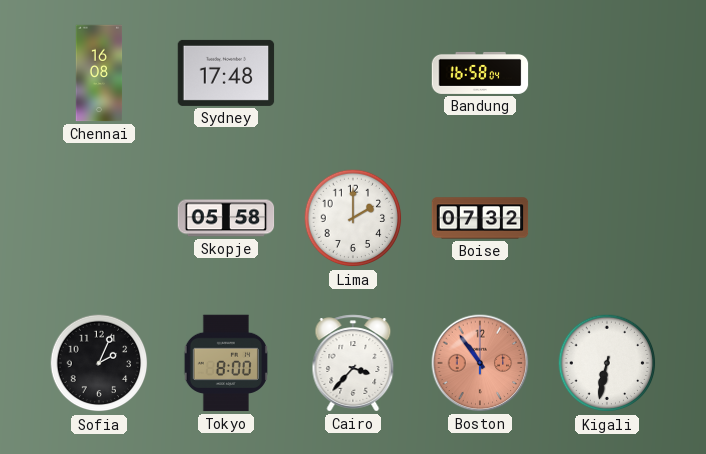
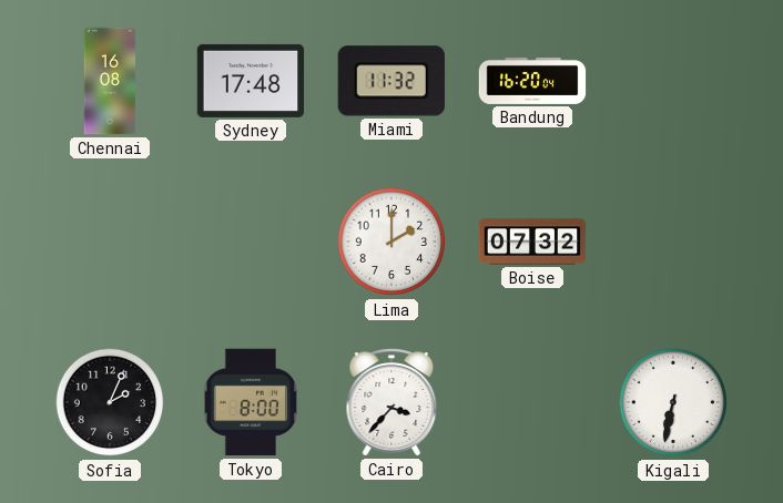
Miami: none -> 11:32 (391, 81)
Bandung: 16:58 -> 16:20 (532, 81)
Skopje: 05:58 -> none (226, 218)
Boston: 10:54 -> none (480, 363)
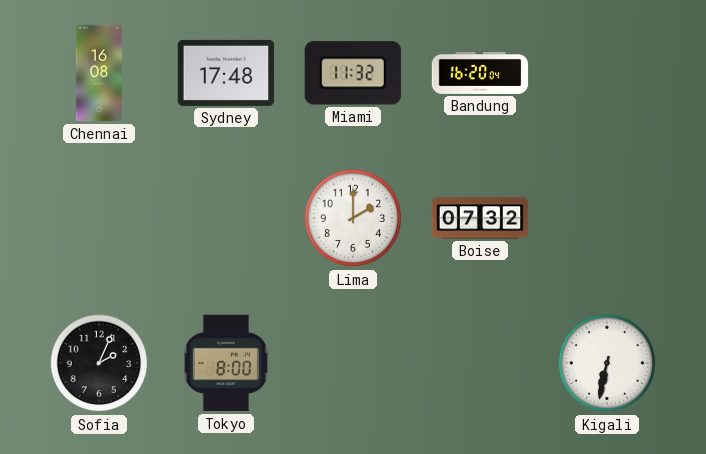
Cairo: 3:37 -> none (391, 402)
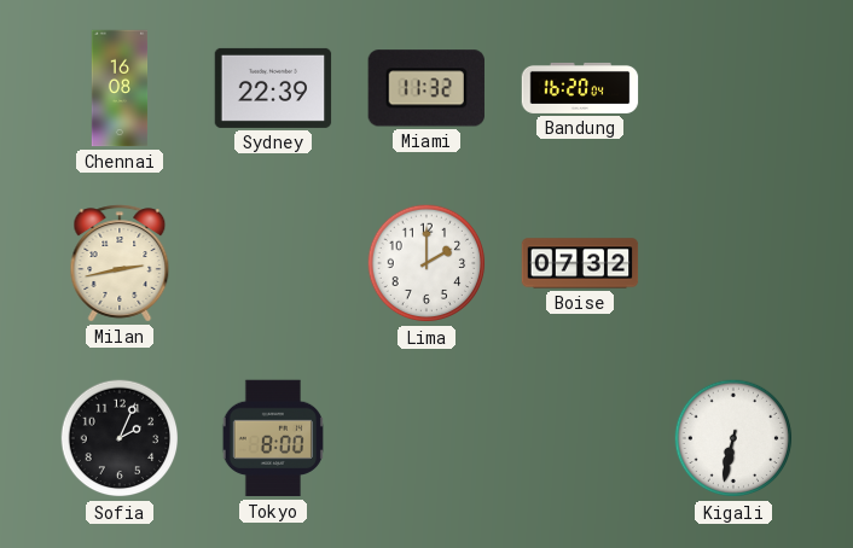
Sydney: 17:48 -> 22:39 (273, 88)
Milan: none -> 2:43 (120, 263)
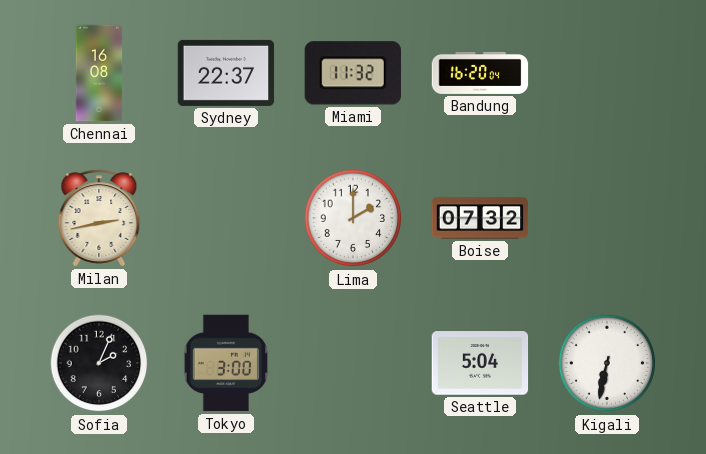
Sydney: 22:39 -> 22:37 (226, 73)
Tokyo: 8:00 -> 3:00 (226, 363)
Seattle: none -> 5:04 (480, 363)
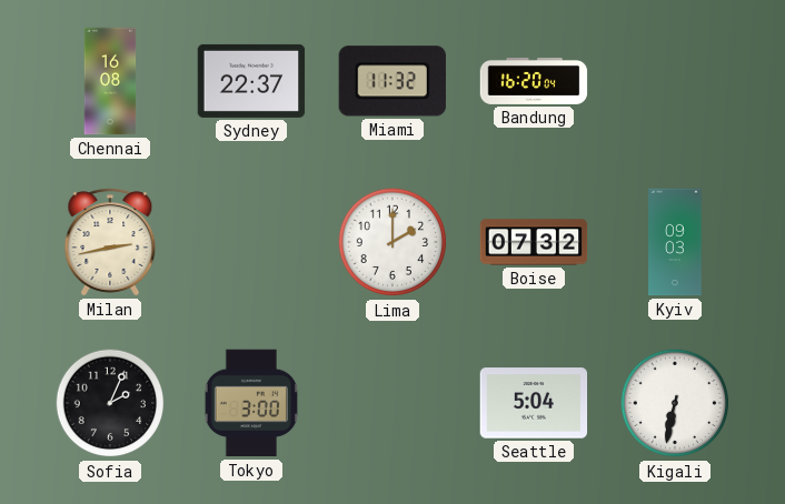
Kyiv: none -> 09:03 (675, 242)
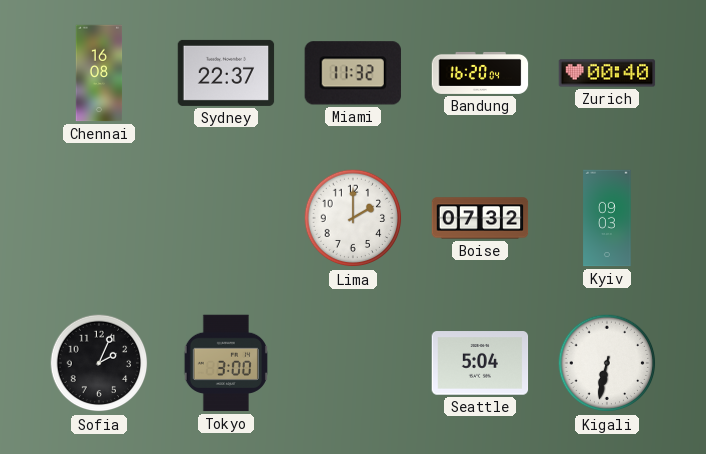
Zurich: none -> 00:40 (607, 73)
Milan: 2:43 -> none (110, 242)
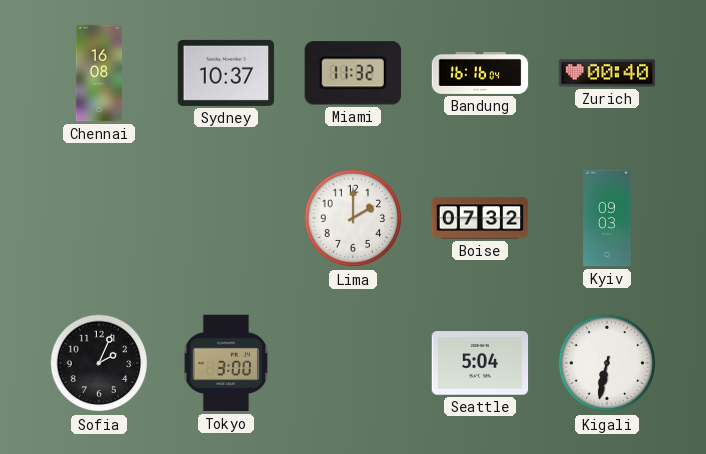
Sydney: 22:37 -> 10:37 (226, 73)
Bandung: 16:20 -> 16:16 (480, 73)
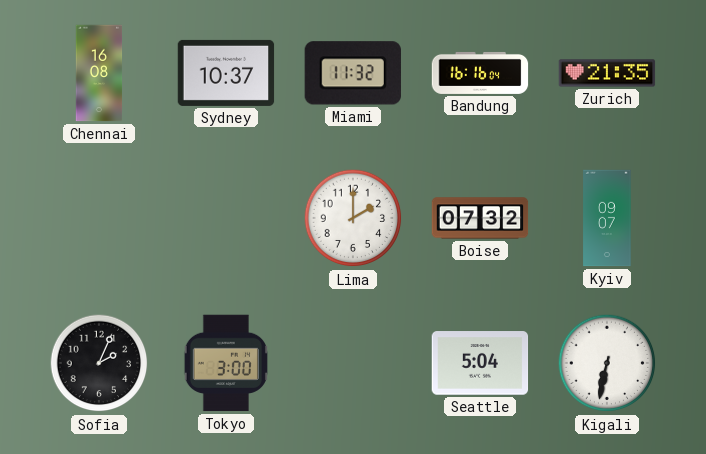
Zurich: 00:40 -> 21:35 (607, 73)
Kyiv: 09:03 -> 09:07 (607, 218)
